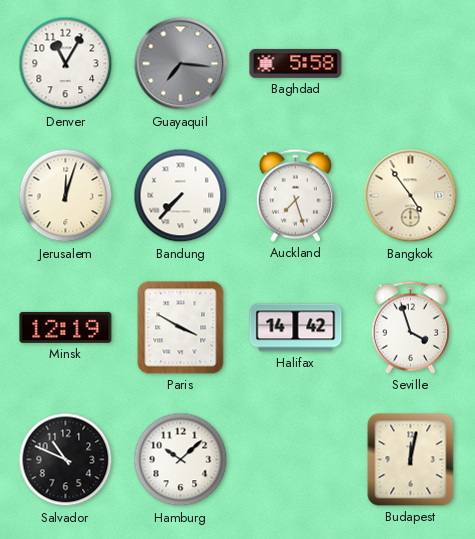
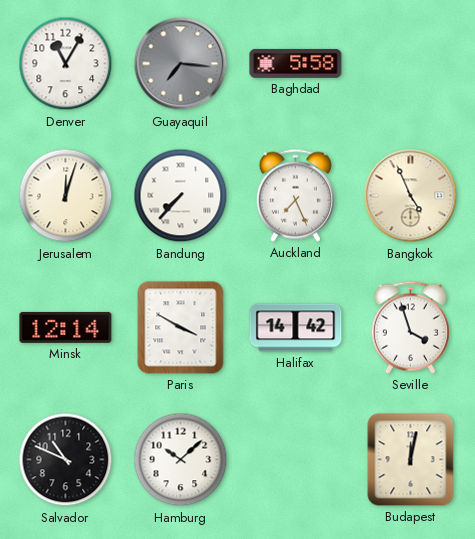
Auckland: 7:27 -> 7:26 (295, 195)
Bangkok: 4:54 -> 4:56 (411, 196)
Minsk: 12:19 -> 12:14 (66, 327)
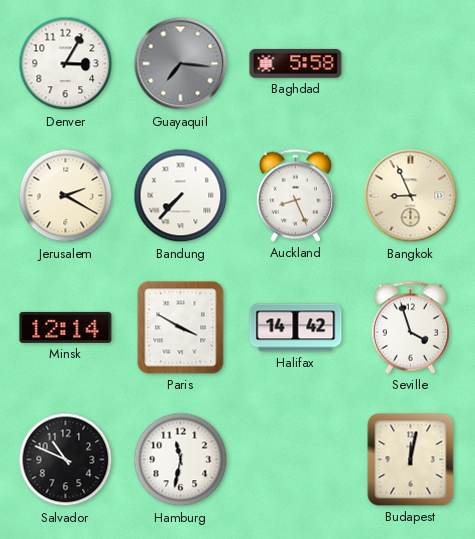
Denver: 11:05 -> 3:05 (66, 64)
Jerusalem: 12:03 -> 2:20 (66, 196)
Auckland: 7:26 -> 8:26 (295, 195)
Bangkok: 4:56 -> 8:56 (411, 196)
Hamburg: 10:08 -> 11:32 (181, 460)
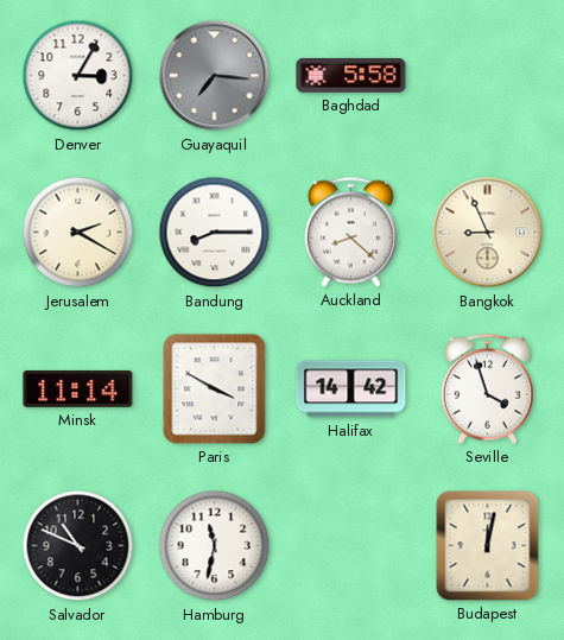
Bandung: 7:37 -> 8:15 (215, 233)
Auckland: 8:26 -> 8:22 (350, 232)
Minsk: 12:14 -> 11:14 (78, 388)
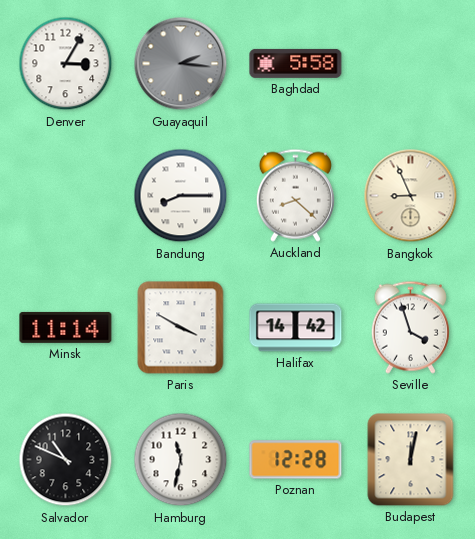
Guayaquil: 7:16 -> 2:16 (181, 64)
Jerusalem: 2:20 -> none (78, 233)
Poznan: none -> 12:28 (296, 460)
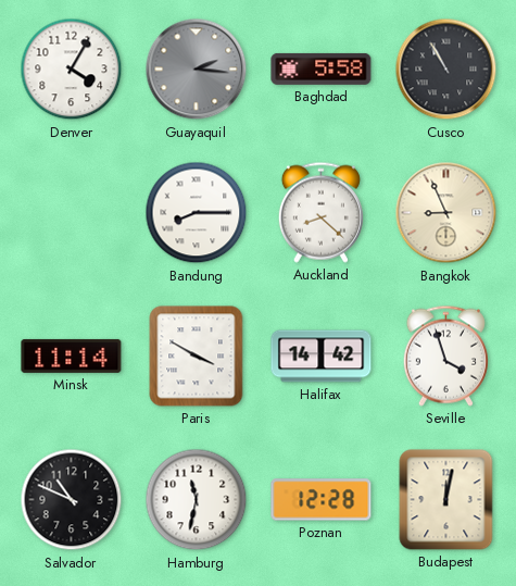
Denver: 3:05 -> 4:05 (72, 70)
Cusco: none -> 10:55 (446, 70)
